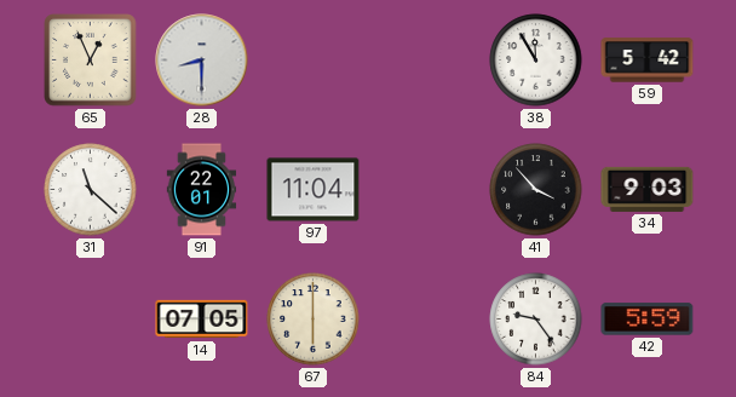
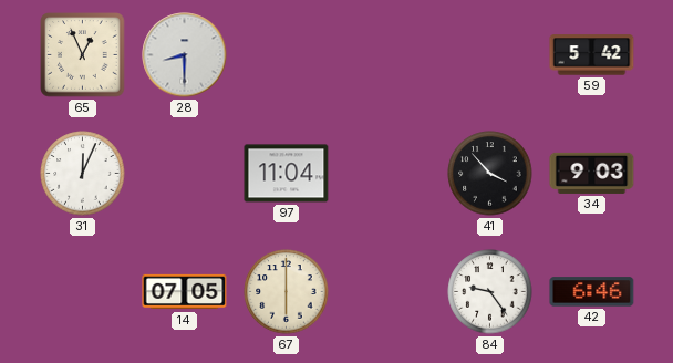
38: 11:55 -> none (536, 61)
31: 11:22 -> 12:04 (83, 174)
91: 22:01 -> none (202, 190)
42: 5:59 -> 6:46 (592, 292)
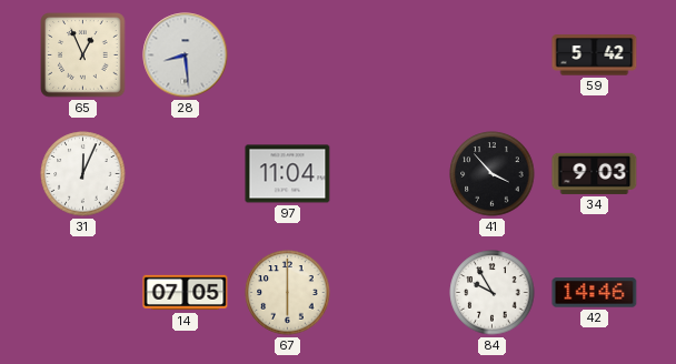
28: 8:30 -> 8:29 (186, 55)
84: 9:24 -> 9:55 (493, 293)
42: 6:46 -> 14:46 (595, 293)
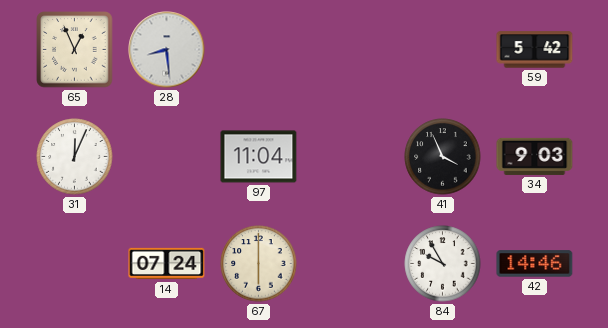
41: 3:53 -> 3:56 (443, 157)
14: 07:05 -> 07:24 (167, 264)
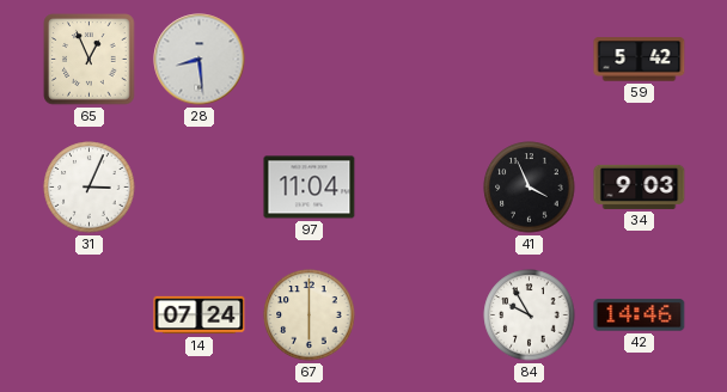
31: 12:04 -> 3:04 (90, 188)
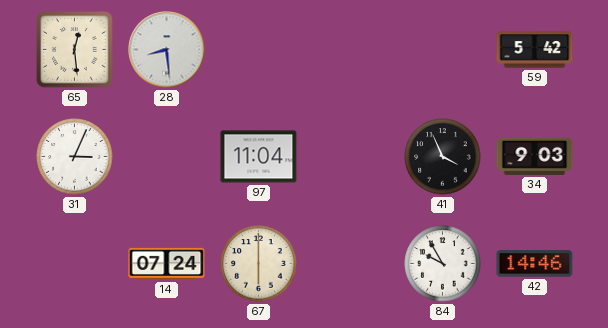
65: 12:56 -> 12:29 (75, 50)
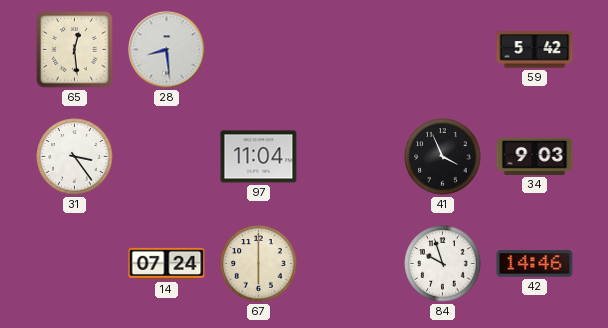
31: 3:04 -> 3:24 (75, 157)
84: 9:55 -> 9:57 (443, 264)
